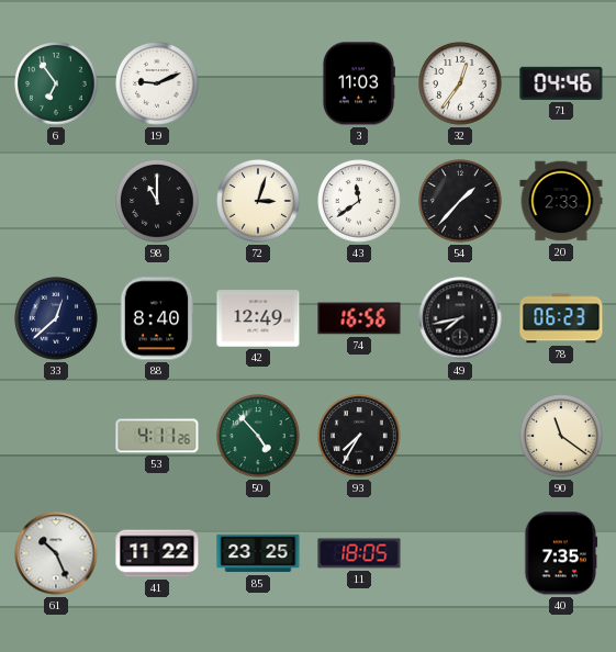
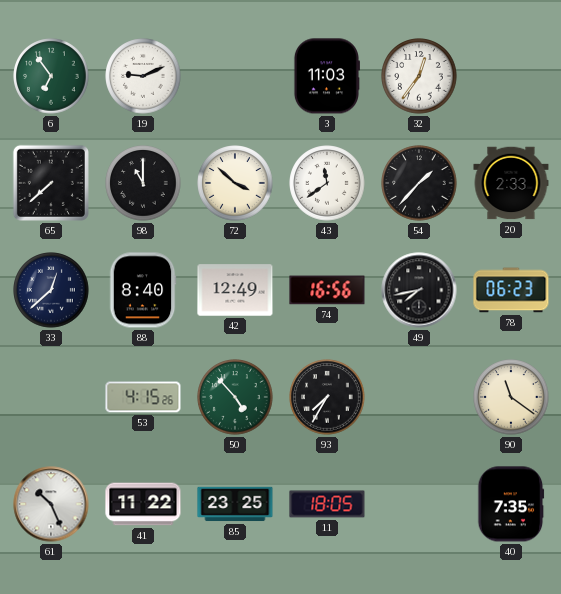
71: 04:46 -> none (561, 83)
65: none -> 7:38 (51, 183)
72: 3:03 -> 3:52 (235, 183)
53: 4:11 -> 4:15 (143, 397)
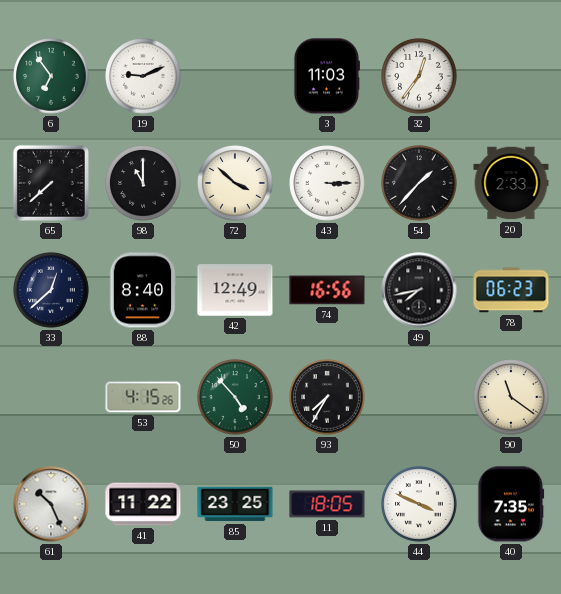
43: 11:39 -> 3:15 (327, 183)
44: none -> 3:49 (419, 504)
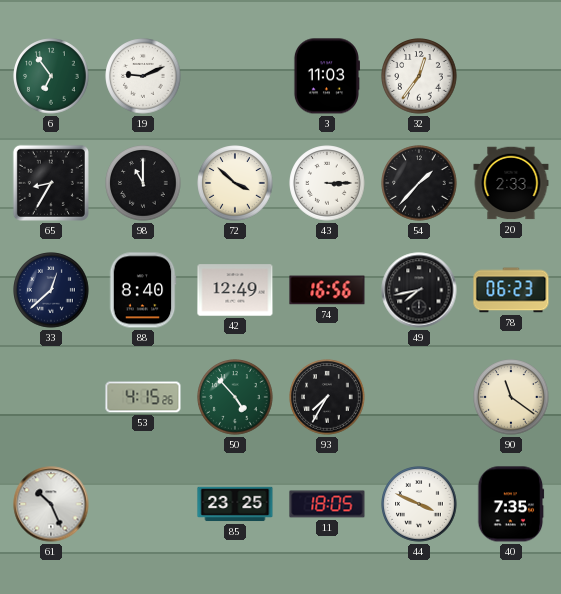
65: 7:38 -> 8:35 (51, 183)
41: 11:22 -> none (143, 504)
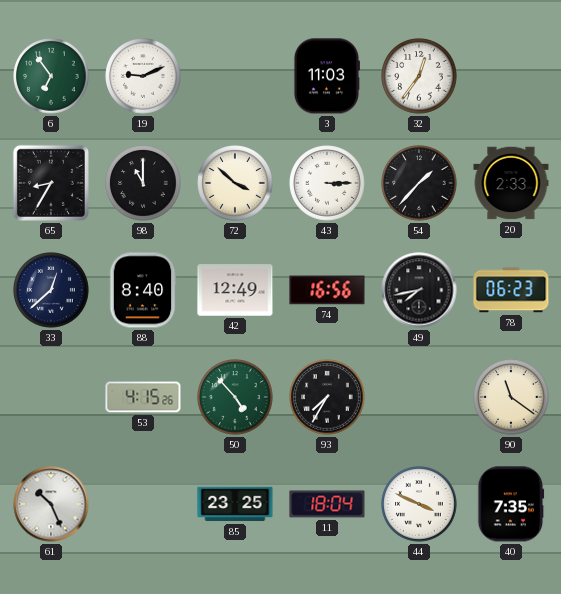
11: 18:05 -> 18:04 (327, 504)
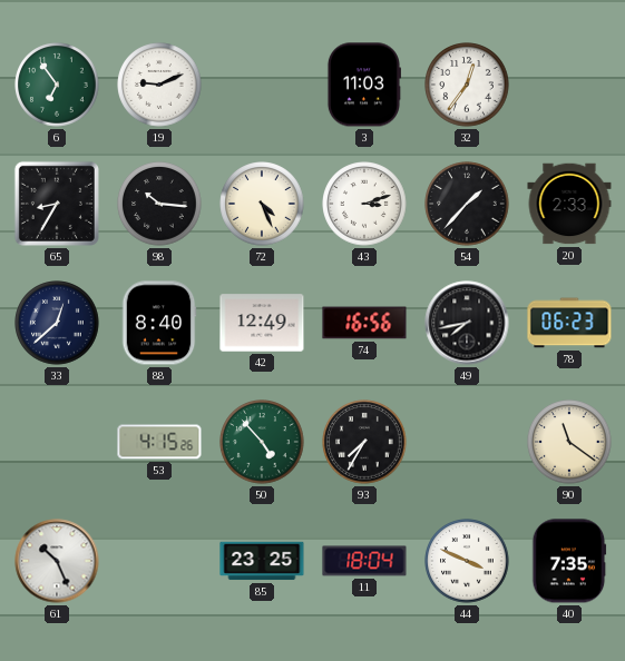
98: 11:00 -> 10:16 (159, 204)
72: 3:52 -> 4:26 (262, 204)
43: 3:15 -> 3:12 (364, 204)
